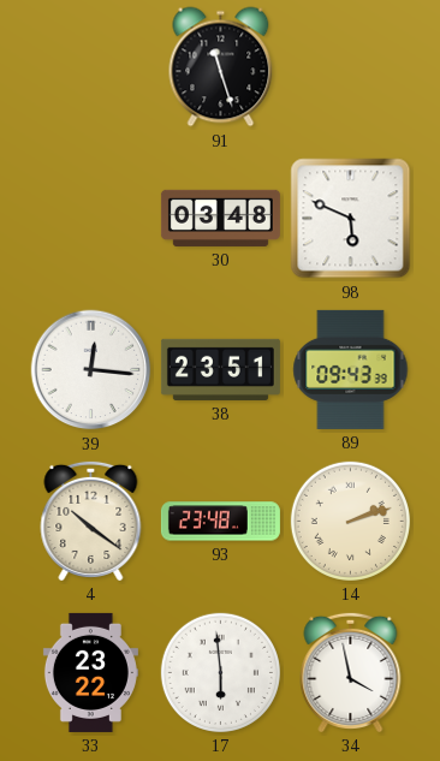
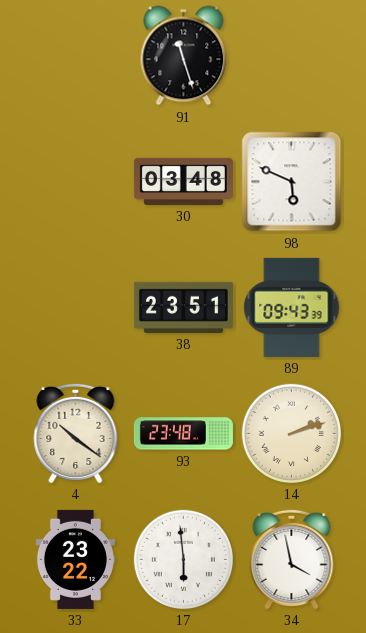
39: 12:16 -> none (91, 370)
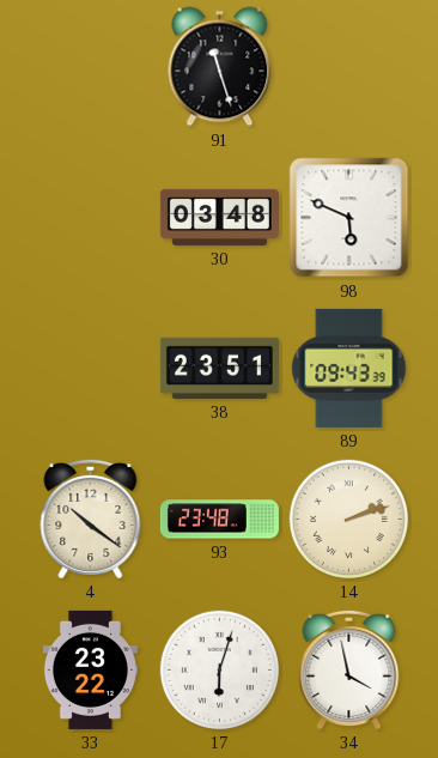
17: 5:59 -> 6:03 (219, 669)
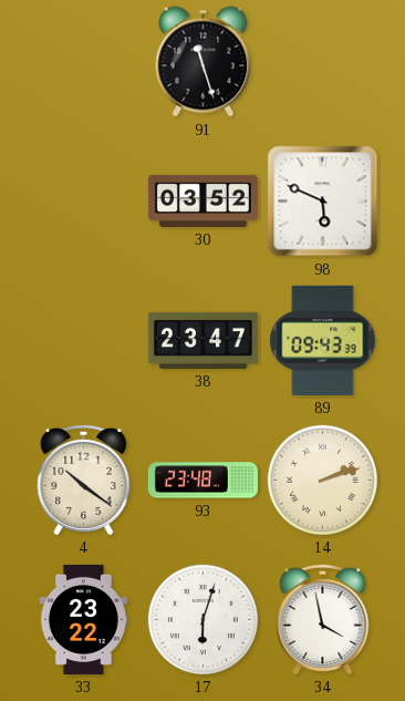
30: 03:48 -> 03:52 (202, 200)
38: 23:51 -> 23:47 (202, 340)
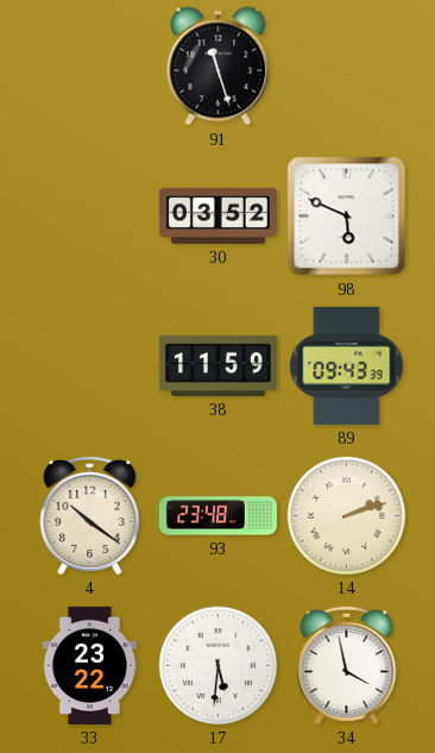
38: 23:47 -> 11:59 (218, 365)
17: 6:03 -> 5:31 (218, 665)
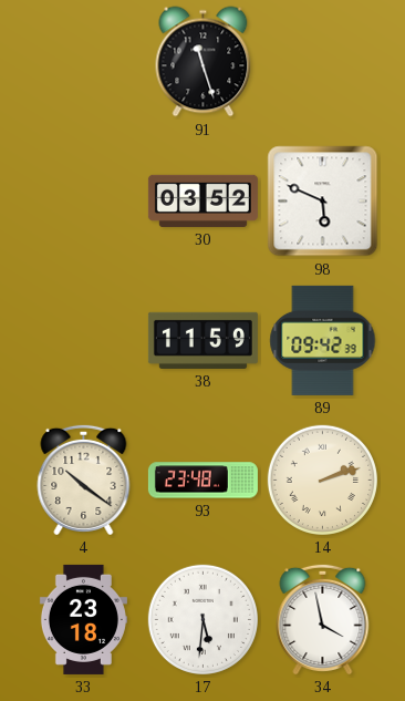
89: 09:43 -> 09:42 (323, 340)
33: 23:22 -> 23:18 (83, 619)
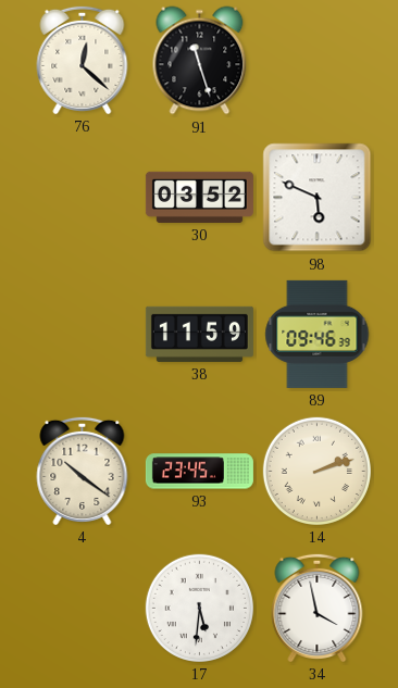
76: none -> 12:22 (83, 60)
89: 09:42 -> 09:46 (318, 334)
93: 23:48 -> 23:45 (199, 472)
33: 23:18 -> none (83, 619)
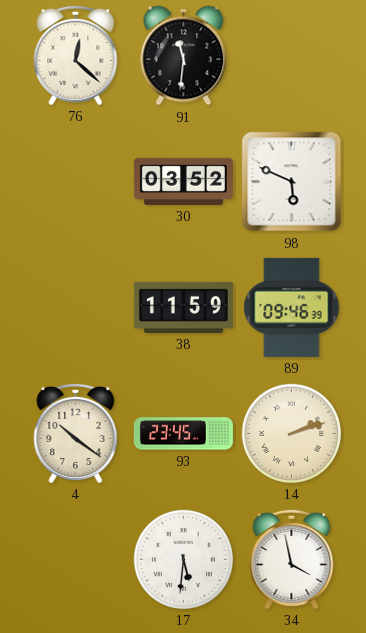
91: 11:27 -> 11:31 (184, 56)
